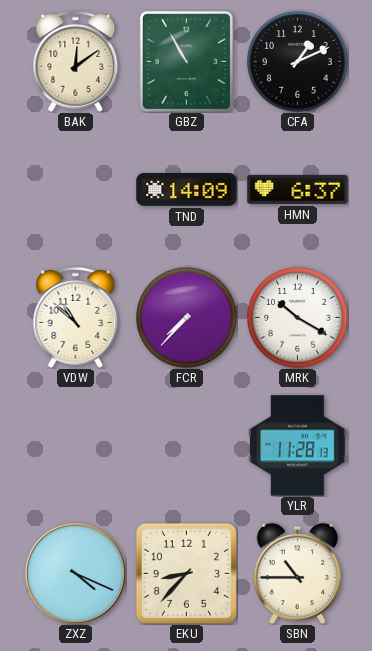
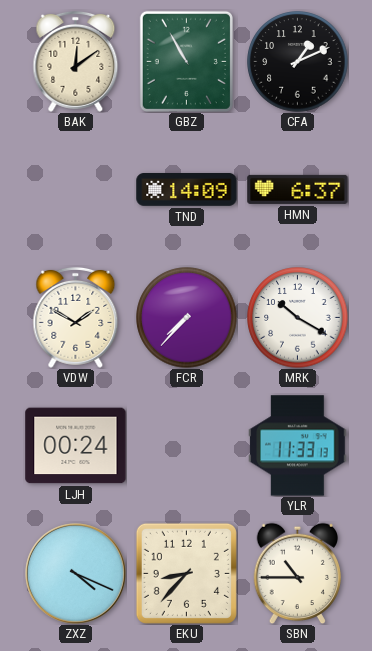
VDW: 10:52 -> 1:50 (76, 317)
LJH: none -> 00:24 (76, 446)
YLR: 11:28 -> 11:33 (298, 446)
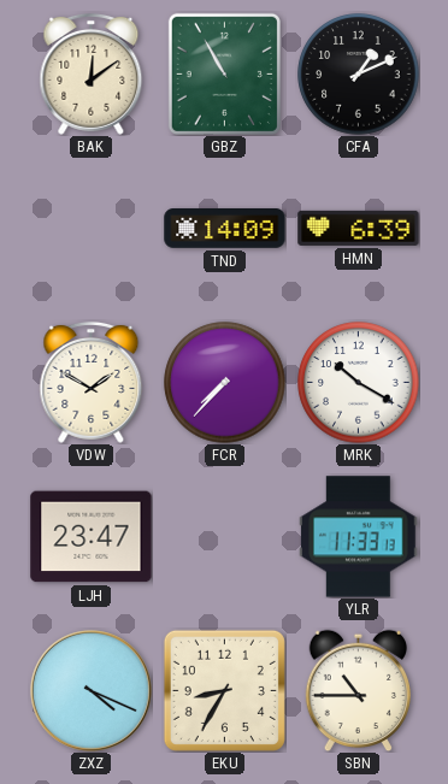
HMN: 6:37 -> 6:39 (359, 228)
LJH: 00:24 -> 23:47 (92, 537)
EKU: 8:37 -> 8:35 (224, 690)
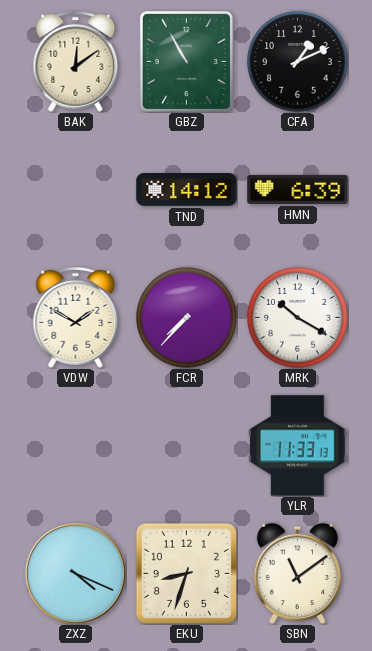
TND: 14:09 -> 14:12 (187, 190)
LJH: 23:47 -> none (92, 537)
EKU: 8:35 -> 8:33 (186, 573)
SBN: 10:45 -> 11:09 (297, 573)
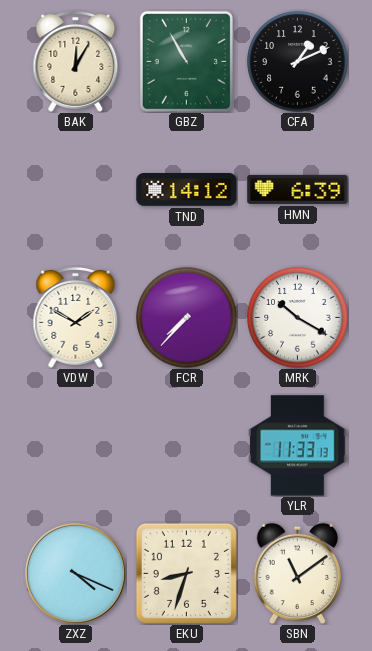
BAK: 12:09 -> 12:05 (76, 61)
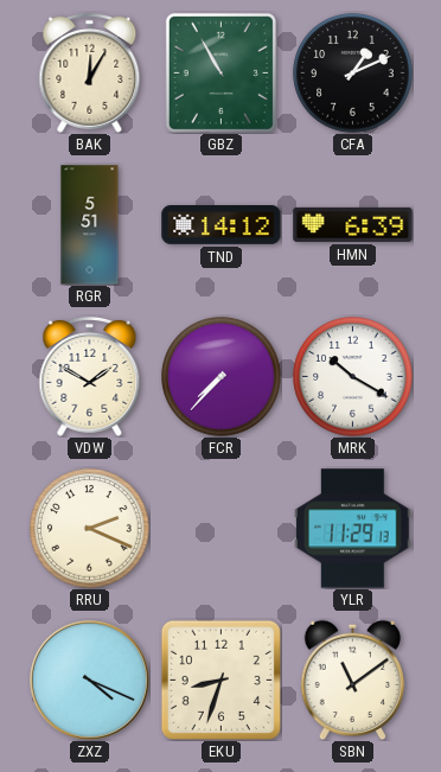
RGR: none -> 5:51 (90, 225)
RRU: none -> 2:19 (90, 529)
YLR: 11:33 -> 11:29 (353, 529)
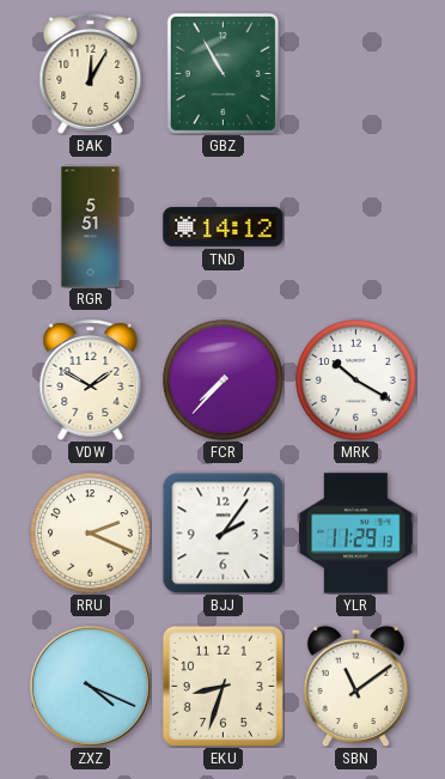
CFA: 1:11 -> none (353, 74)
HMN: 6:39 -> none (353, 224)
BJJ: none -> 2:06 (222, 532)
